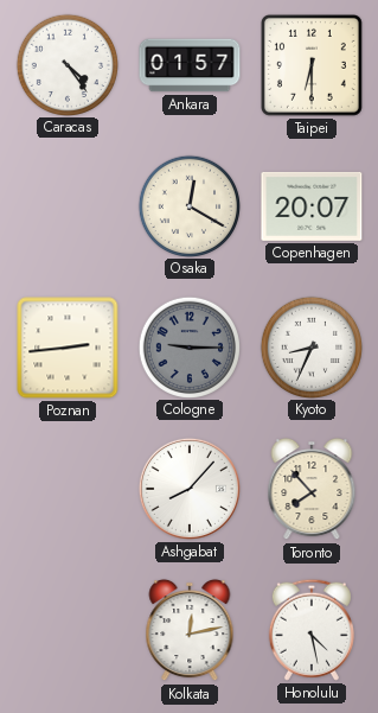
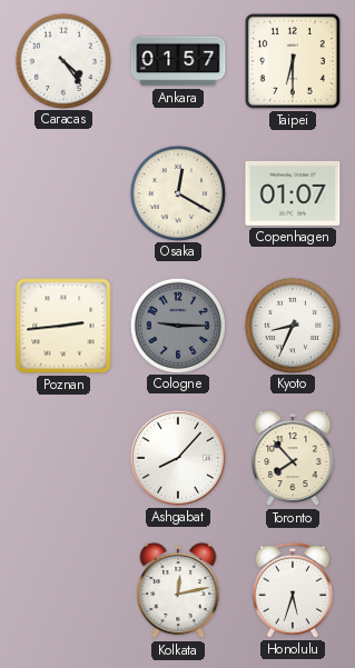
Copenhagen: 20:07 -> 01:07 (293, 193)
Honolulu: 4:28 -> 5:33 (293, 590)
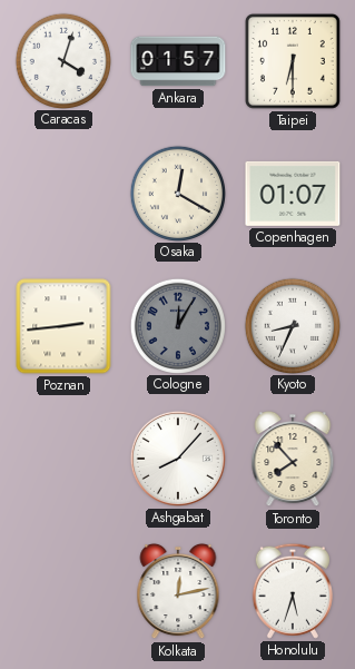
Caracas: 4:24 -> 4:03 (62, 60)
Cologne: 9:15 -> 12:05 (177, 325)
